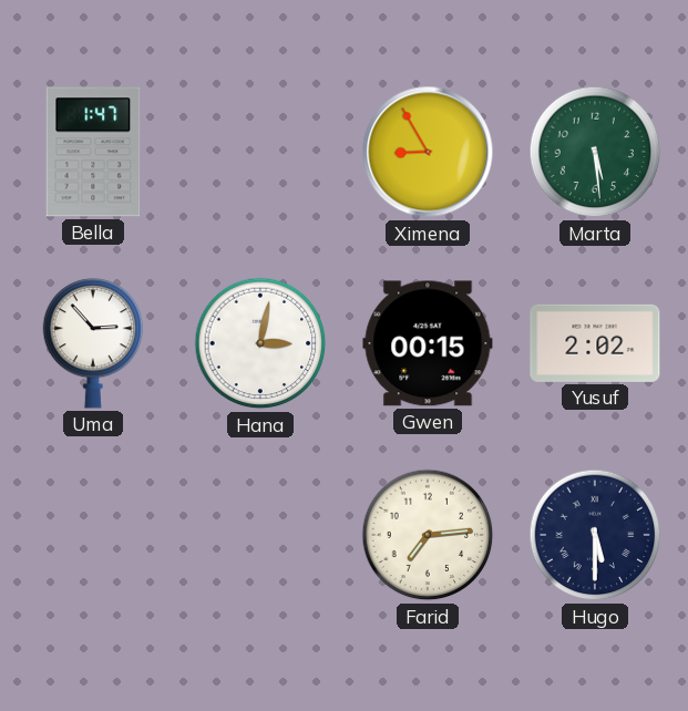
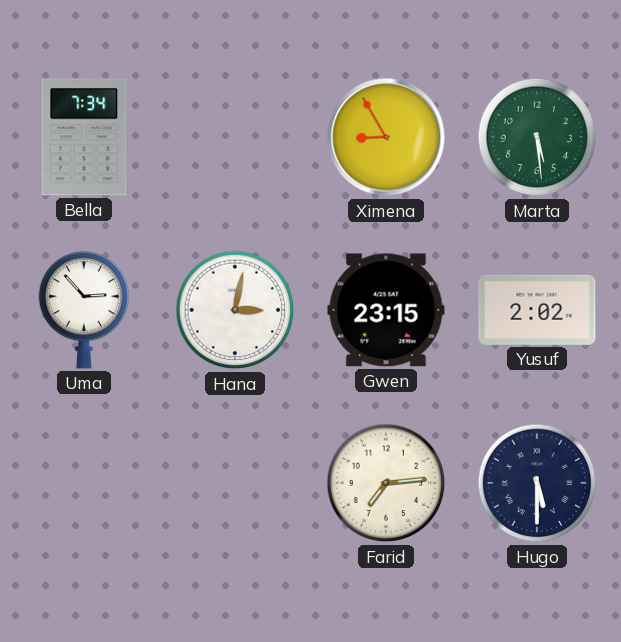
Bella: 1:47 -> 7:34 (84, 137)
Gwen: 00:15 -> 23:15 (386, 310)
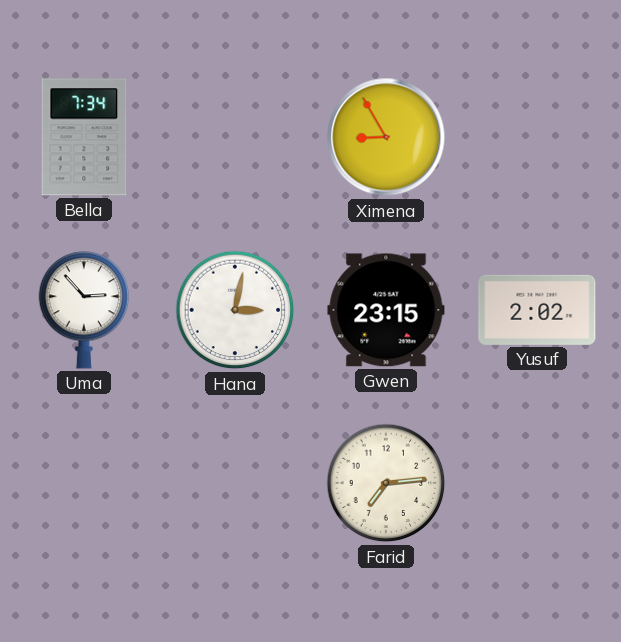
Marta: 5:29 -> none (537, 137)
Hugo: 5:30 -> none (537, 483)
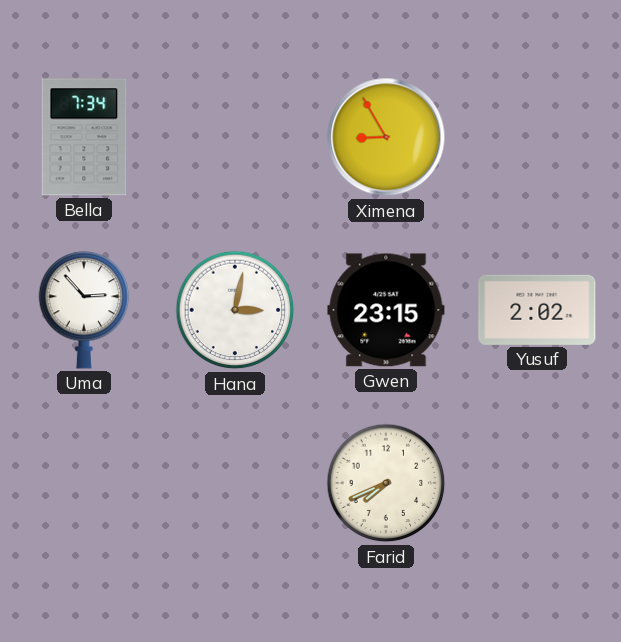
Farid: 7:14 -> 7:41 (386, 483)
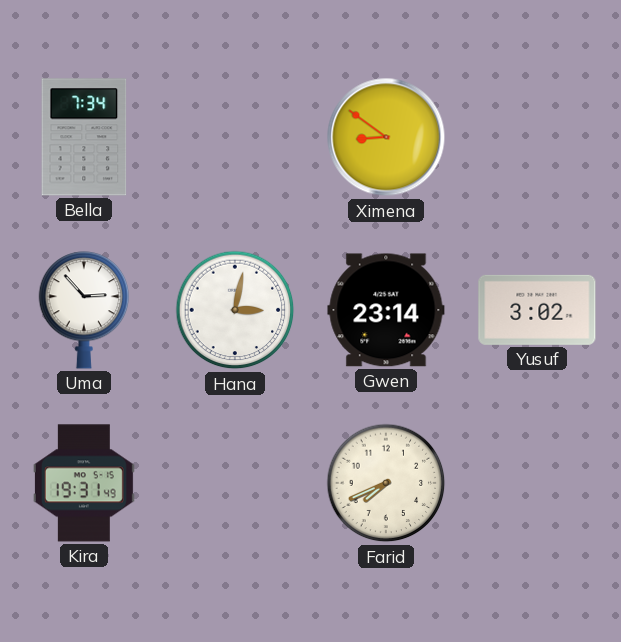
Ximena: 8:55 -> 8:51 (386, 137)
Gwen: 23:15 -> 23:14 (386, 310)
Yusuf: 2:02 -> 3:02 (537, 310)
Kira: none -> 19:31 (84, 483)
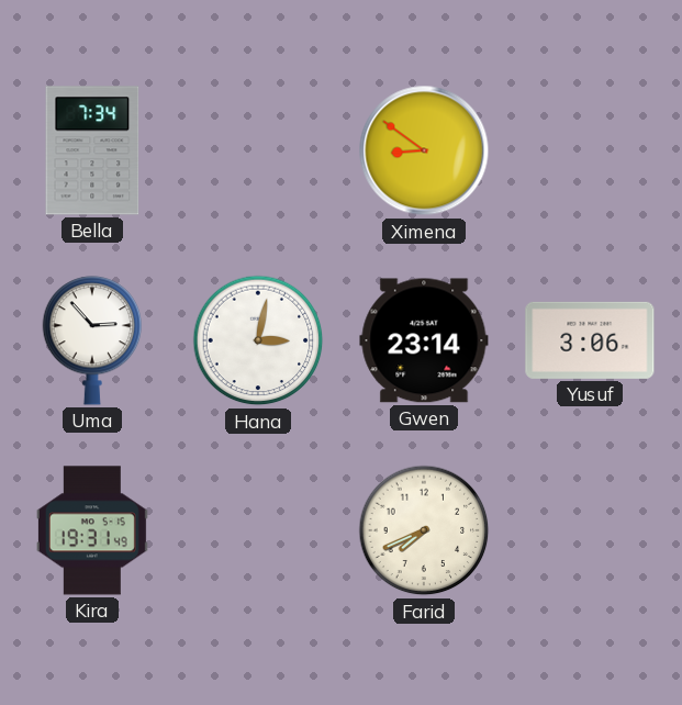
Yusuf: 3:02 -> 3:06 (590, 340)
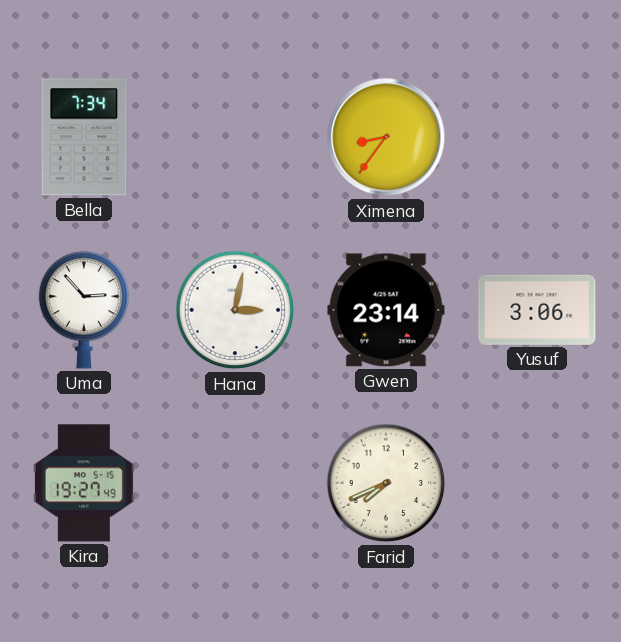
Ximena: 8:51 -> 8:36 (386, 137)
Kira: 19:31 -> 19:27 (84, 483)
